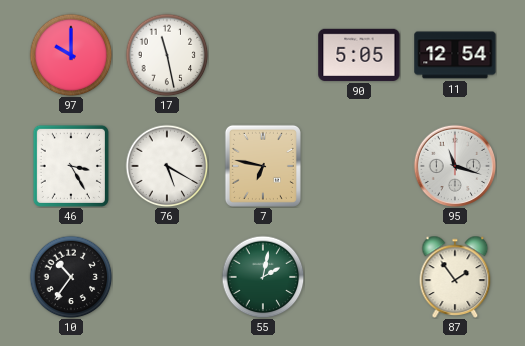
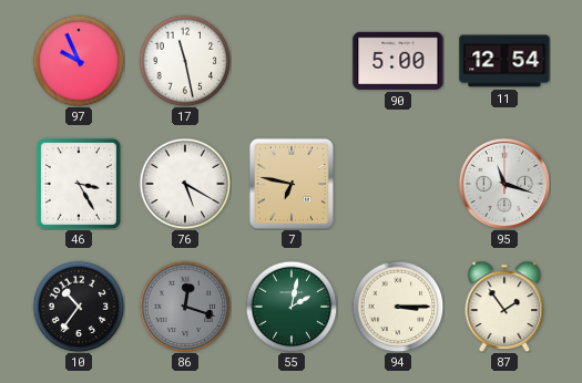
97: 10:00 -> 9:56 (79, 61)
90: 5:05 -> 5:00 (398, 61)
86: none -> 12:18 (185, 307)
94: none -> 3:15 (398, 307)
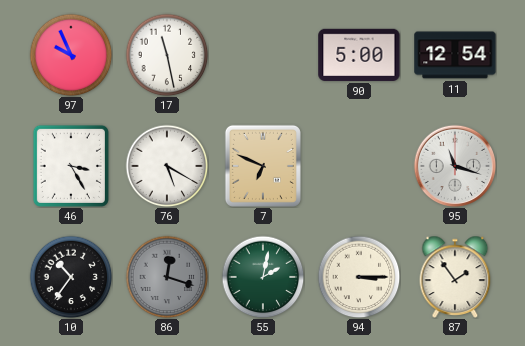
7: 6:47 -> 6:49 (263, 166)
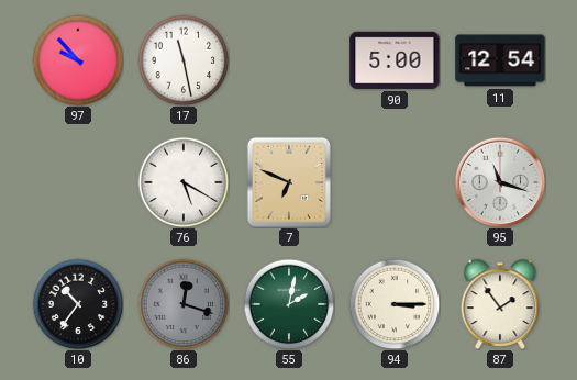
97: 9:56 -> 9:53 (78, 60)
46: 3:25 -> none (71, 166)
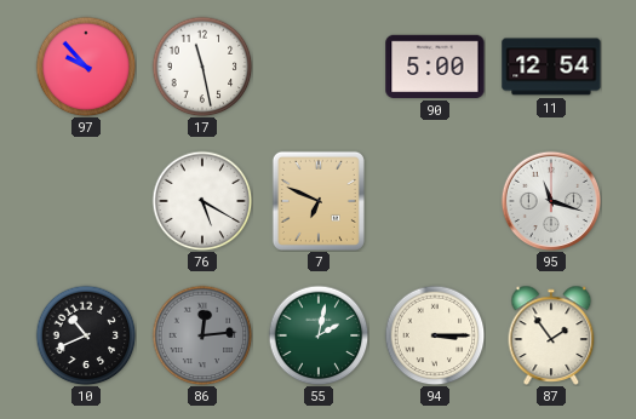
10: 10:36 -> 10:41 (86, 335)
86: 12:18 -> 12:14 (202, 335)
